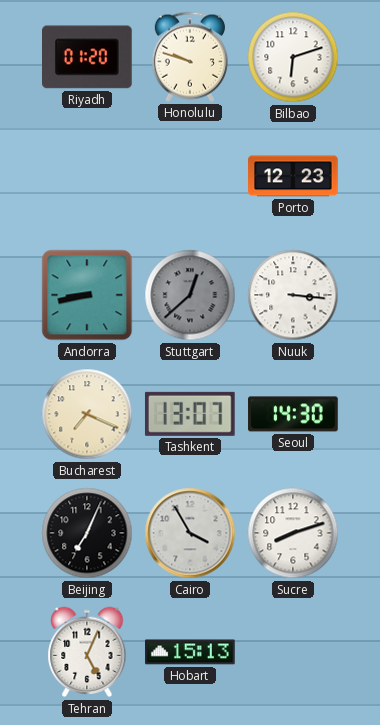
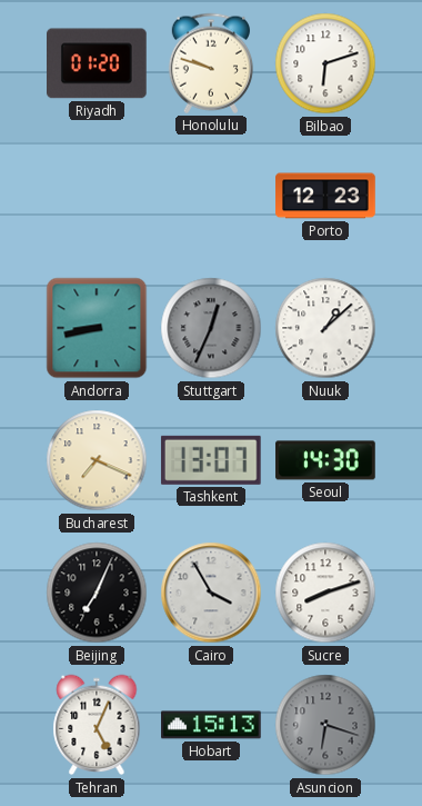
Stuttgart: 12:38 -> 12:34 (211, 328)
Nuuk: 3:16 -> 1:08 (325, 328)
Asuncion: none -> 6:18 (325, 725)
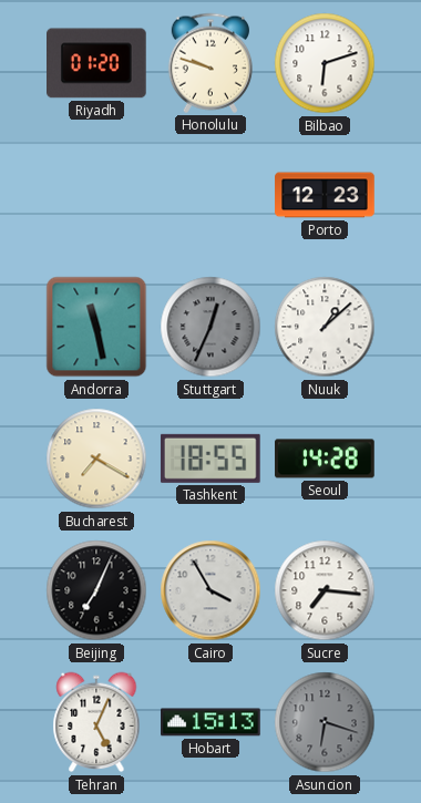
Andorra: 8:43 -> 11:28 (96, 327)
Bucharest: 7:19 -> 7:20 (96, 459)
Tashkent: 13:07 -> 18:55 (210, 459)
Seoul: 14:30 -> 14:28 (325, 459)
Sucre: 8:12 -> 7:16 (325, 590)
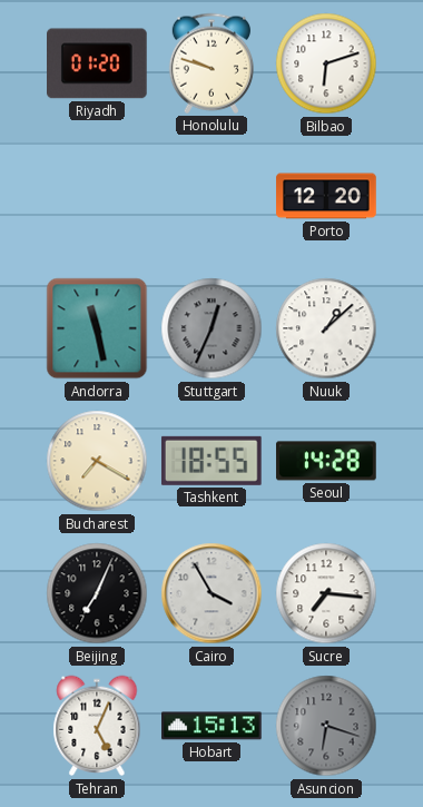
Porto: 12:23 -> 12:20 (326, 196)
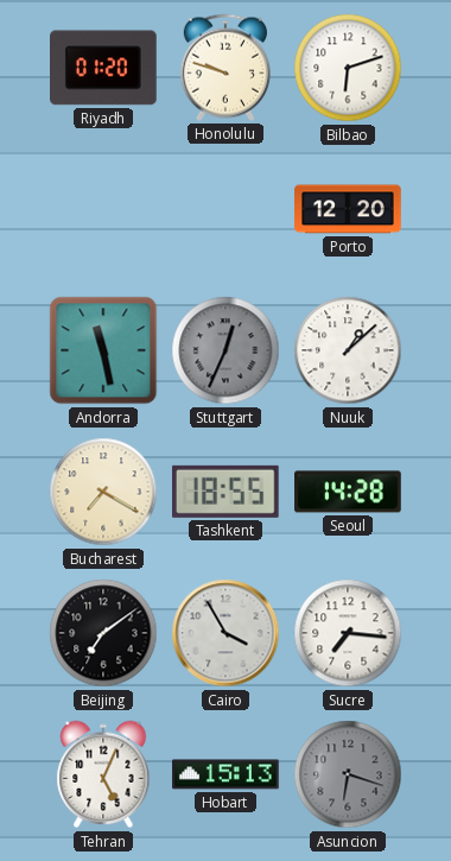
Beijing: 7:04 -> 7:09 (103, 633)
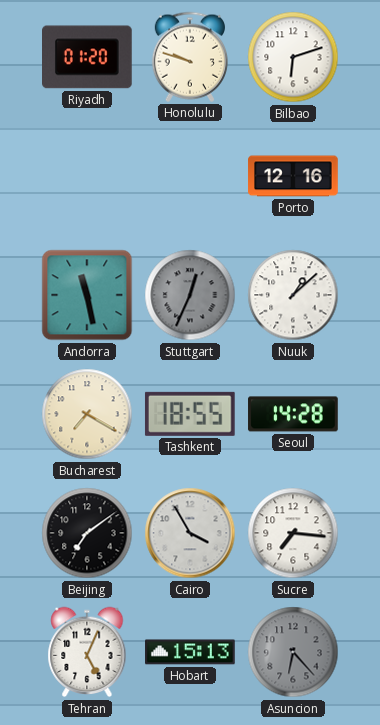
Porto: 12:20 -> 12:16 (293, 176)
Asuncion: 6:18 -> 6:23 (293, 652)
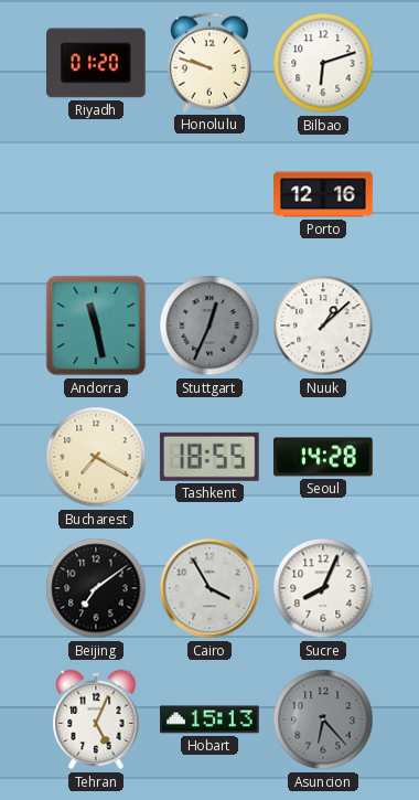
Sucre: 7:16 -> 8:04 (323, 588)
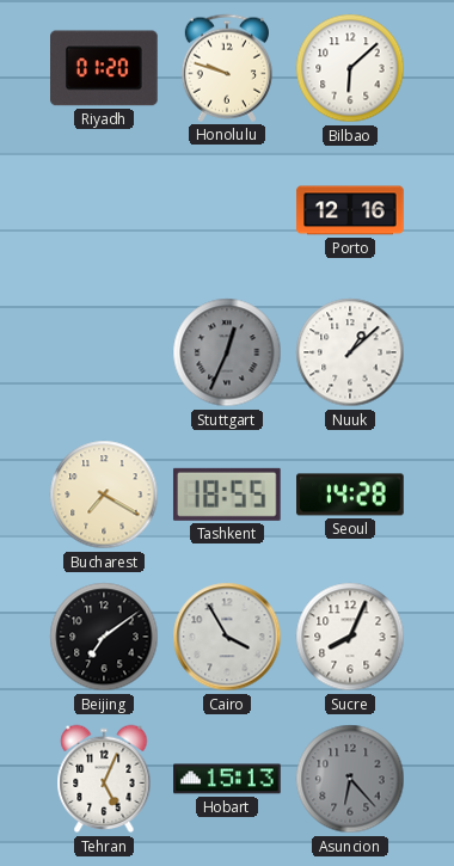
Bilbao: 6:12 -> 6:08 (350, 68)
Andorra: 11:28 -> none (96, 326)
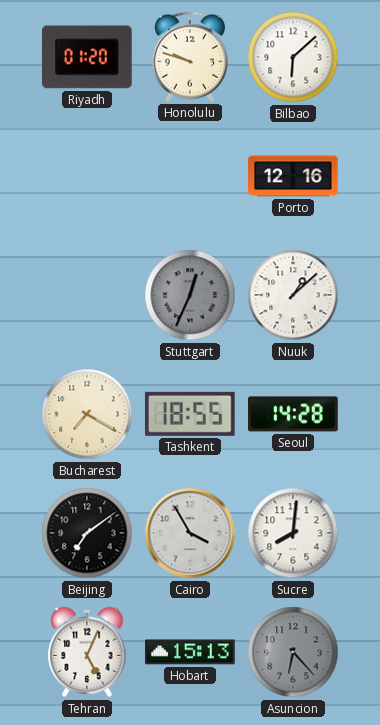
Sucre: 8:04 -> 8:01 (293, 533)
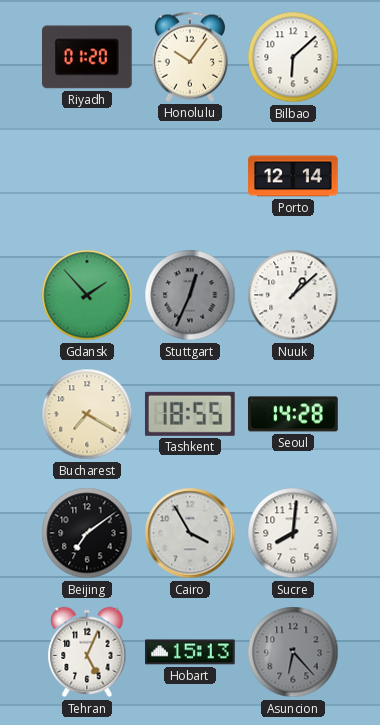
Honolulu: 9:48 -> 10:06 (189, 57)
Porto: 12:16 -> 12:14 (293, 176)
Gdansk: none -> 1:53 (87, 295)
